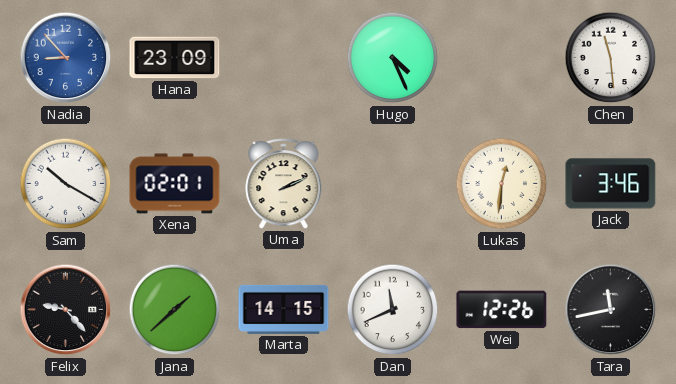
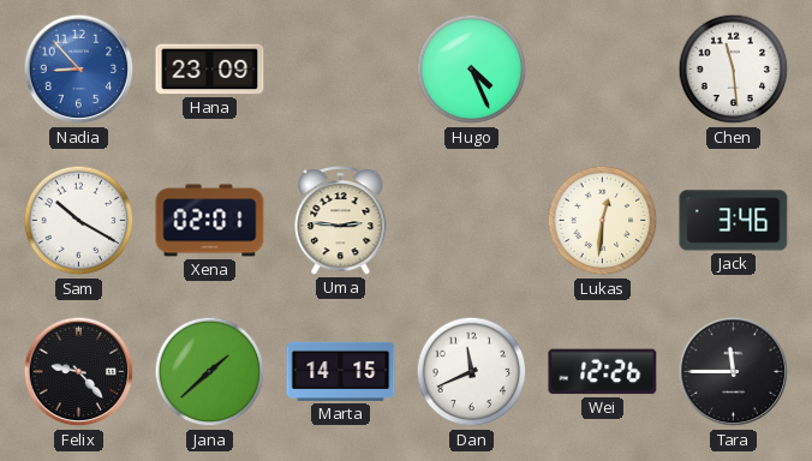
Uma: 2:11 -> 2:46 (341, 221)
Tara: 11:43 -> 11:45 (734, 372)
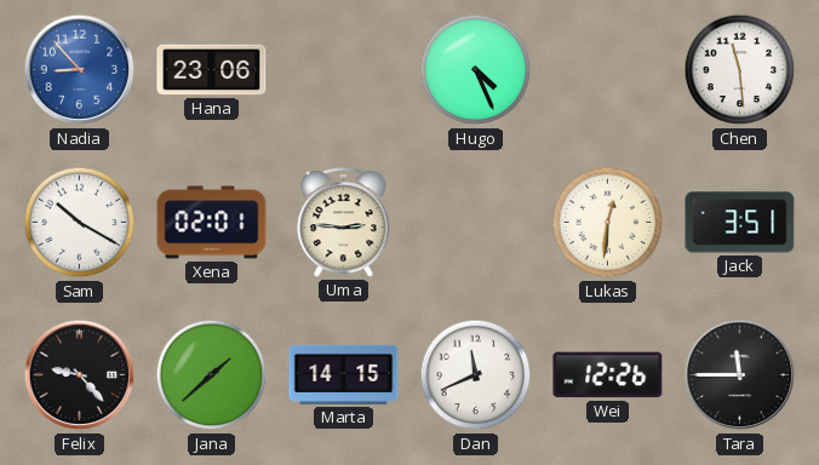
Hana: 23:09 -> 23:06 (212, 70)
Jack: 3:46 -> 3:51 (740, 223)
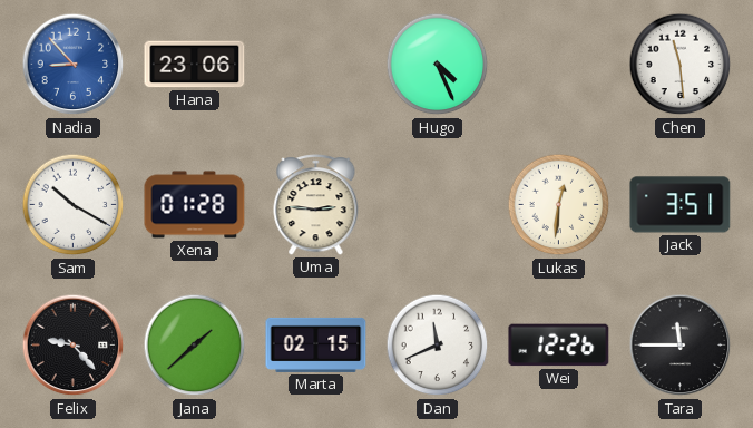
Xena: 02:01 -> 01:28 (195, 205)
Marta: 14:15 -> 02:15 (316, 344)
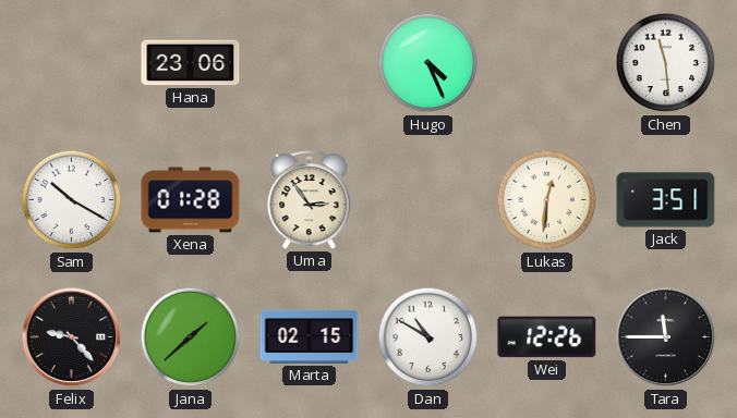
Nadia: 8:53 -> none (74, 65)
Uma: 2:46 -> 2:54 (310, 200)
Dan: 11:41 -> 10:50 (428, 337)
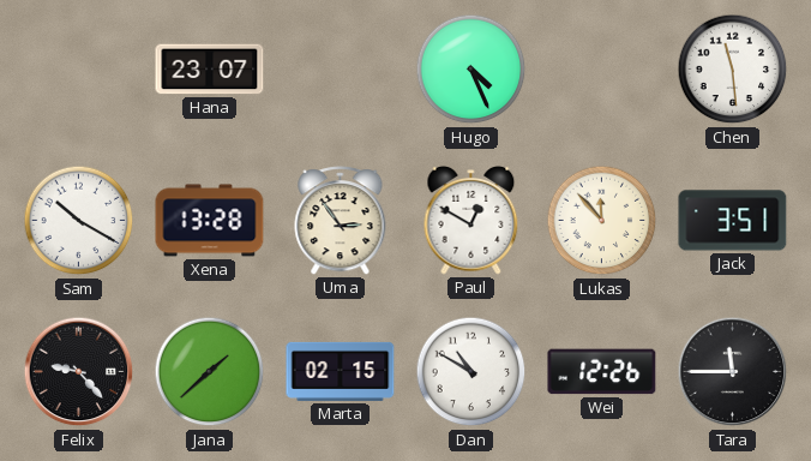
Hana: 23:06 -> 23:07 (210, 70)
Xena: 01:28 -> 13:28 (210, 221)
Paul: none -> 12:50 (471, 220)
Lukas: 12:31 -> 11:53 (602, 221)
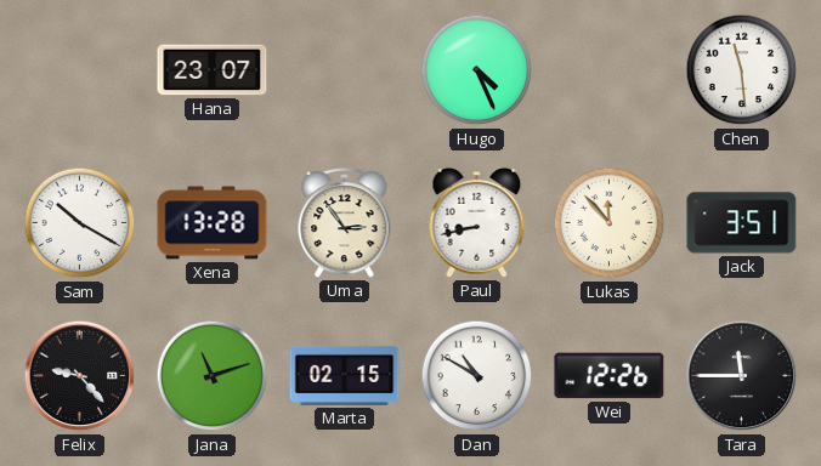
Paul: 12:50 -> 8:43 (477, 222)
Jana: 1:38 -> 11:12 (213, 376)
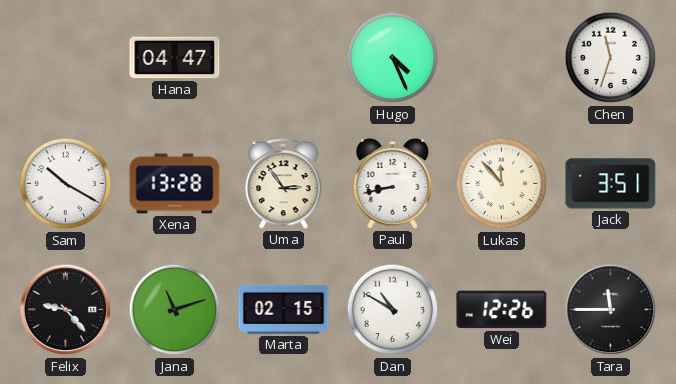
Hana: 23:07 -> 04:47 (175, 58)
Chen: 11:29 -> 11:33 (611, 58)
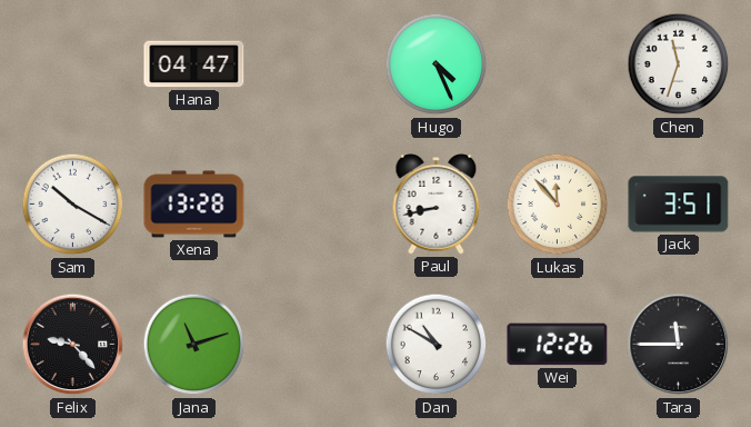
Uma: 2:54 -> none (284, 184)
Marta: 02:15 -> none (284, 309)
